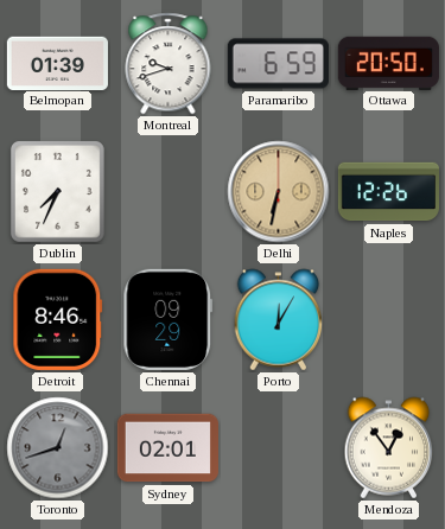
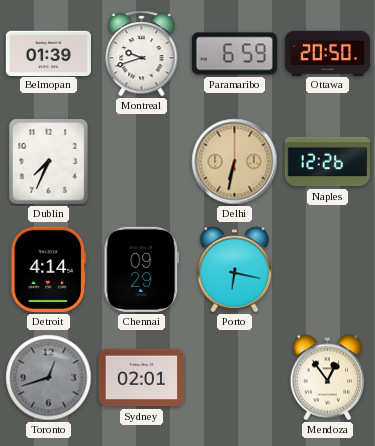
Detroit: 8:46 -> 4:14 (49, 269)
Porto: 12:05 -> 6:17 (235, 270)
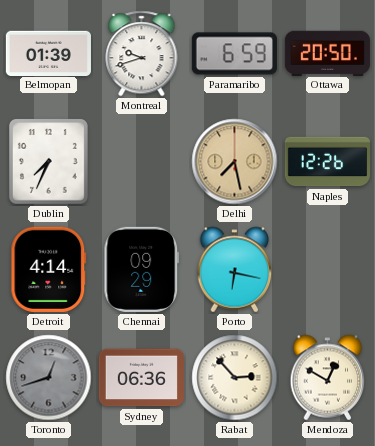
Delhi: 6:32 -> 7:28 (235, 162)
Sydney: 02:01 -> 06:36 (141, 378)
Rabat: none -> 2:53 (235, 378)
Mendoza: 12:54 -> 12:50 (328, 378)
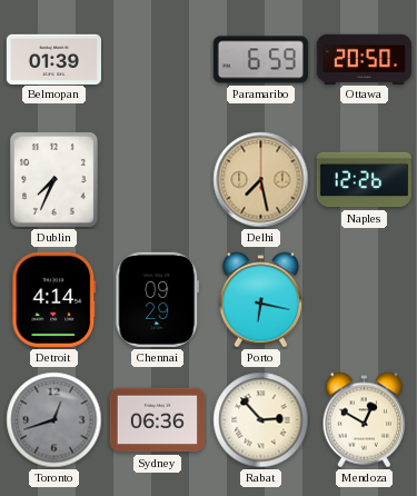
Montreal: 9:42 -> none (142, 54)
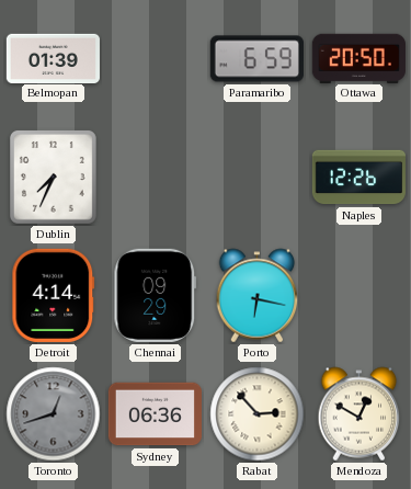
Delhi: 7:28 -> none (261, 180)
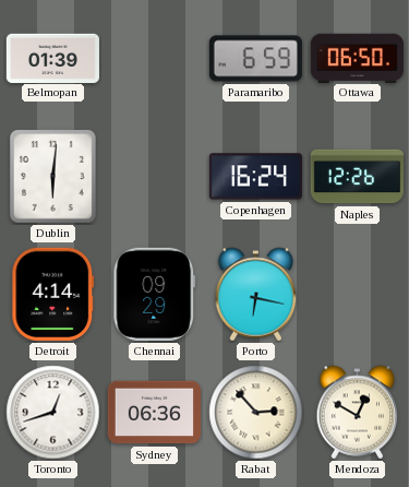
Ottawa: 20:50 -> 06:50 (357, 58)
Dublin: 7:34 -> 6:01 (52, 176)
Copenhagen: none -> 16:24 (255, 177)
Toronto dial: grey -> white (53, 413)
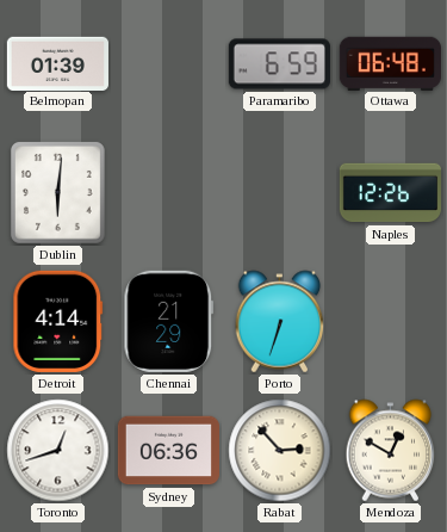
Ottawa: 06:50 -> 06:48 (390, 63)
Copenhagen: 16:24 -> none (255, 177)
Chennai: 09:29 -> 21:29 (169, 321)
Porto: 6:17 -> 6:33 (280, 322)
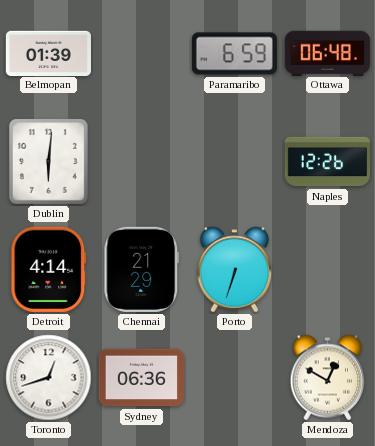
Rabat: 2:53 -> none (280, 451)
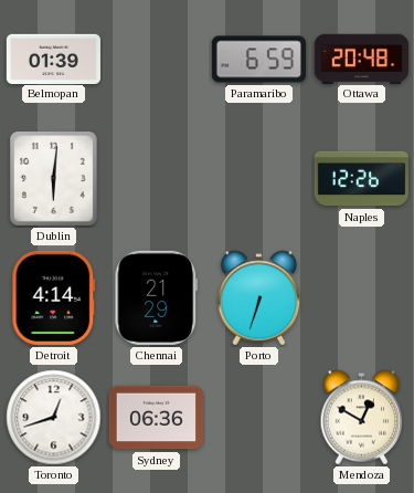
Ottawa: 06:48 -> 20:48 (361, 59)
